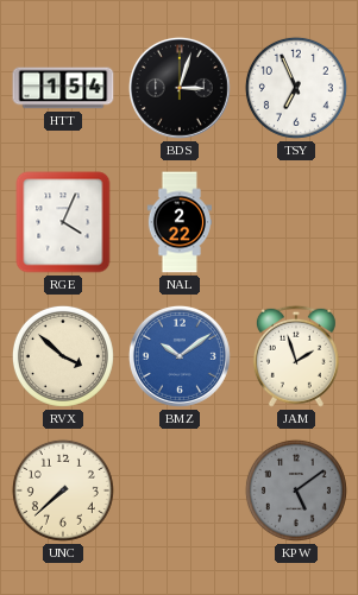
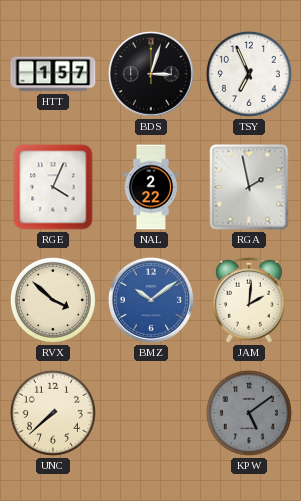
HTT: 1:54 -> 1:57 (53, 74)
RGA: none -> 1:58 (249, 187)
JAM: 1:57 -> 2:01 (249, 300)
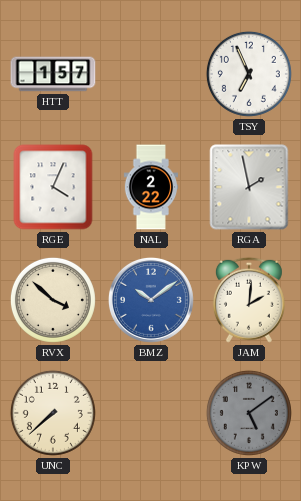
BDS: 3:03 -> none (151, 74)
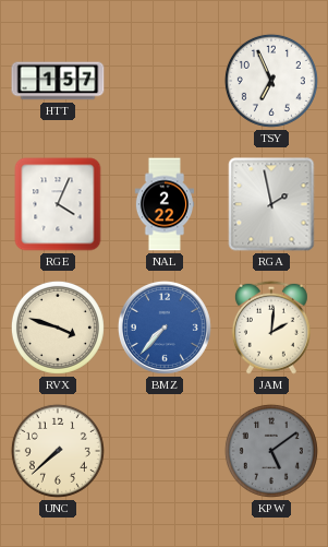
RVX: 3:52 -> 3:48 (58, 328)
BMZ: 10:09 -> 7:37 (165, 328)
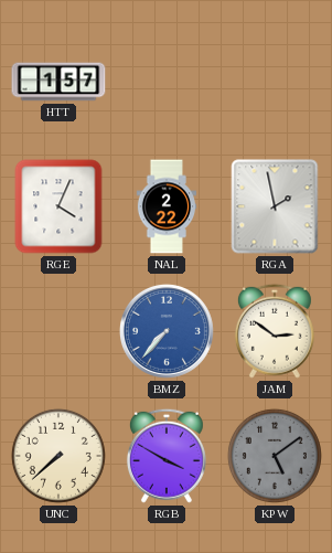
TSY: 6:56 -> none (271, 81)
RVX: 3:48 -> none (58, 328)
JAM: 2:01 -> 2:51 (275, 331)
RGB: none -> 3:50 (167, 456)
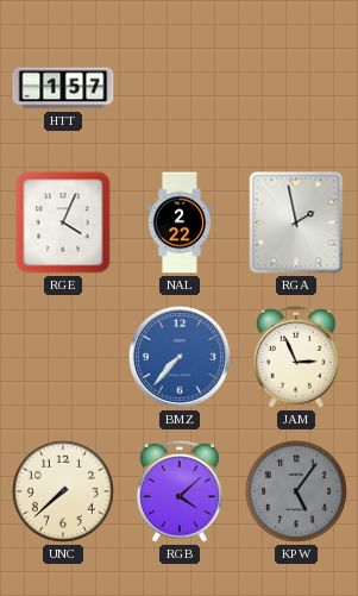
JAM: 2:51 -> 2:56 (296, 357)
RGB: 3:50 -> 4:08 (180, 491)
KPW: 5:09 -> 5:06 (296, 491)
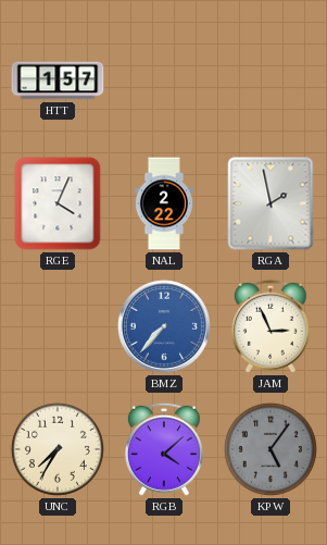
UNC: 7:38 -> 7:35 (58, 449)
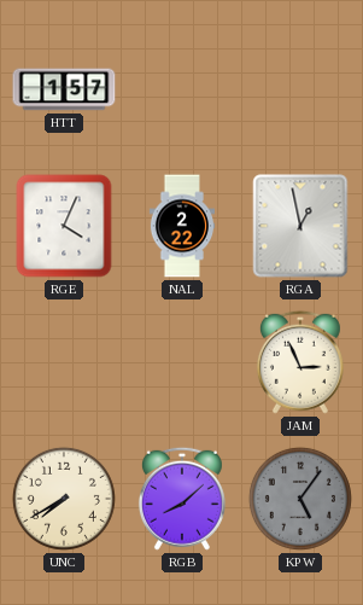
RGA: 1:58 -> 12:58 (300, 226)
BMZ: 7:37 -> none (164, 326)
UNC: 7:35 -> 7:40 (64, 499)
RGB: 4:08 -> 8:08 (182, 499)
